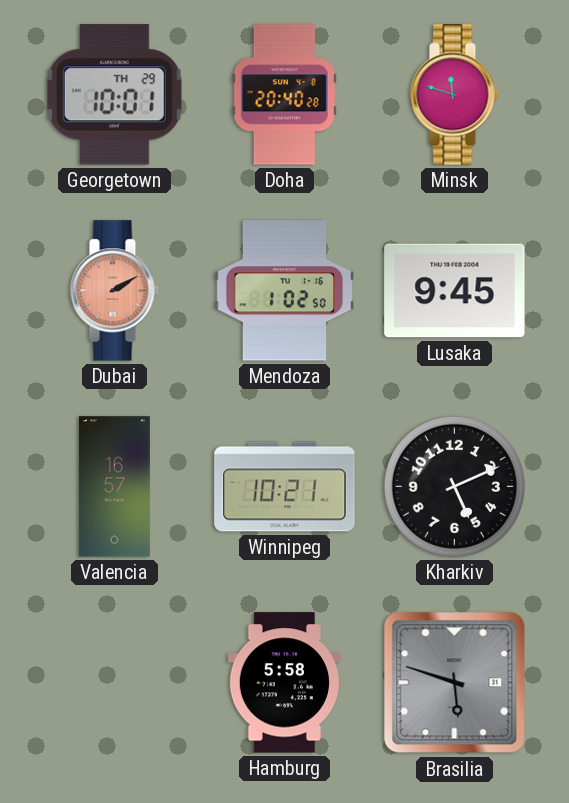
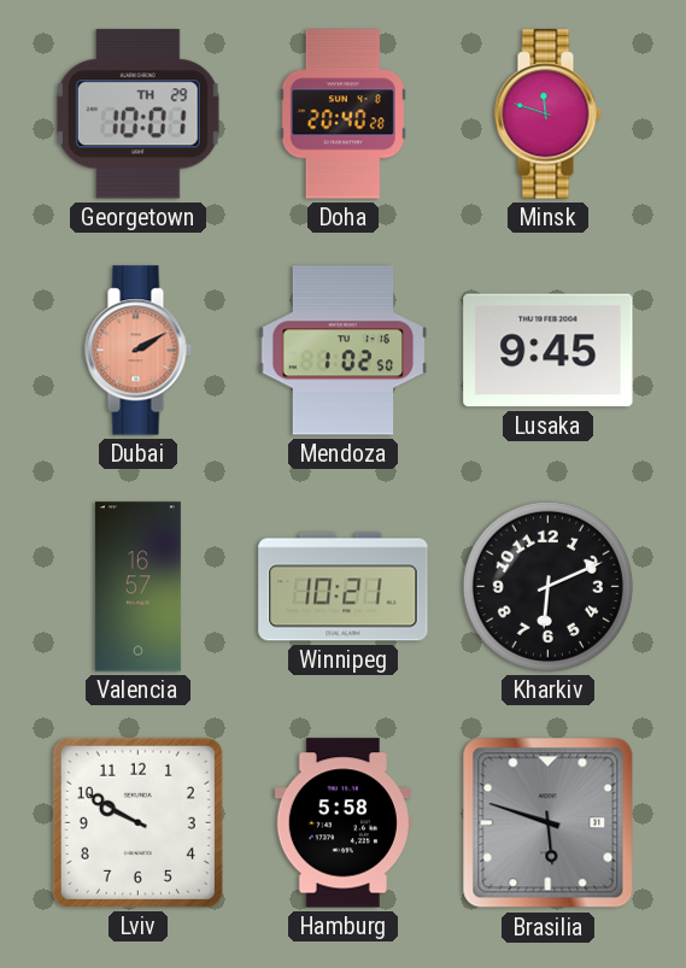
Kharkiv: 5:11 -> 6:11 (547, 586)
Lviv: none -> 9:50 (137, 822)
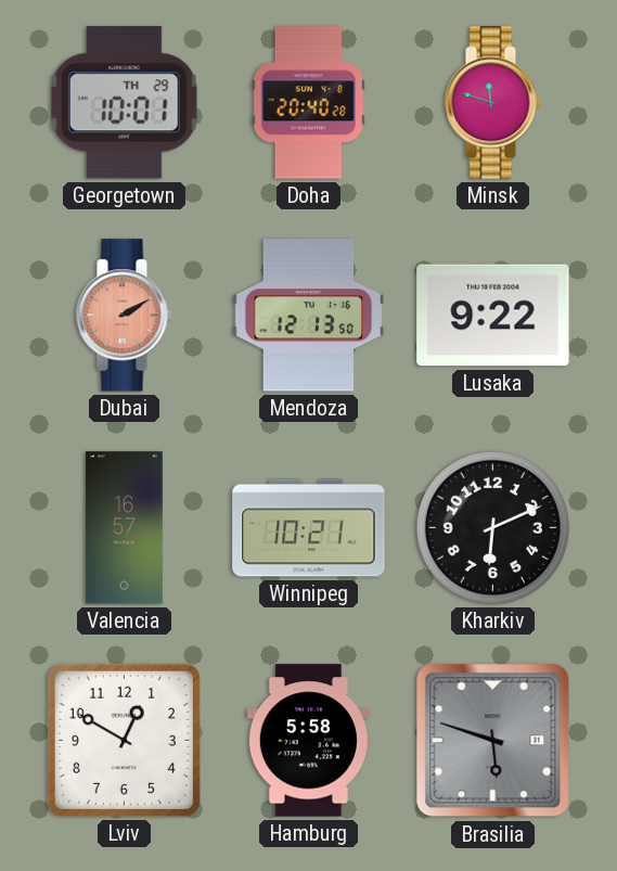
Mendoza: 1:02 -> 12:13 (309, 316)
Lusaka: 9:45 -> 9:22 (493, 316)
Lviv: 9:50 -> 12:50 (124, 740)
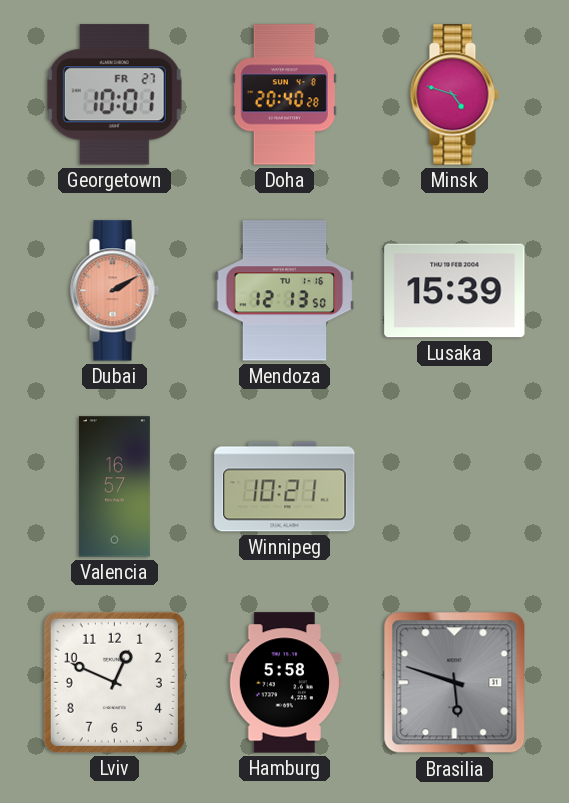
Georgetown date: TH 29 -> FR 27 (114, 95)
Minsk: 11:48 -> 4:48 (454, 95)
Lusaka: 9:22 -> 15:39 (455, 291)
Kharkiv: 6:11 -> none (492, 527)
Lviv: 12:50 -> 12:49 (114, 682)
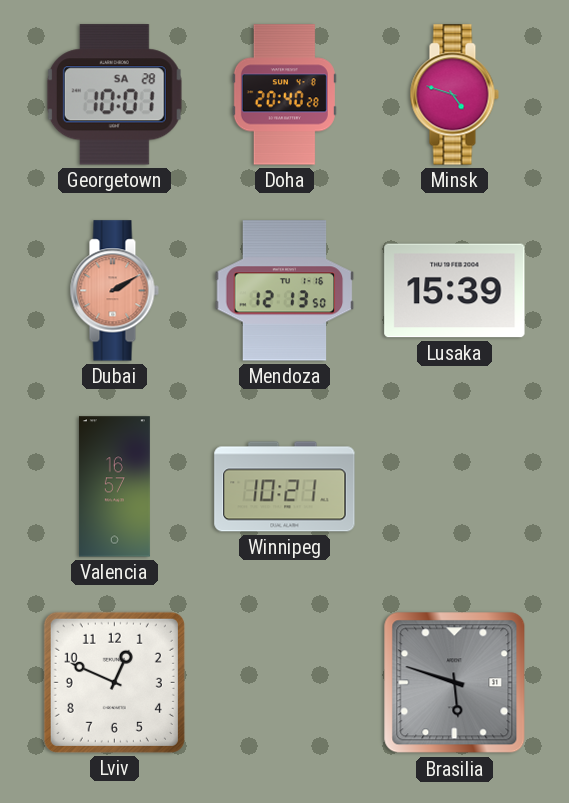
Georgetown date: FR 27 -> SA 28 (114, 95)
Hamburg: 5:58 -> none (284, 683)
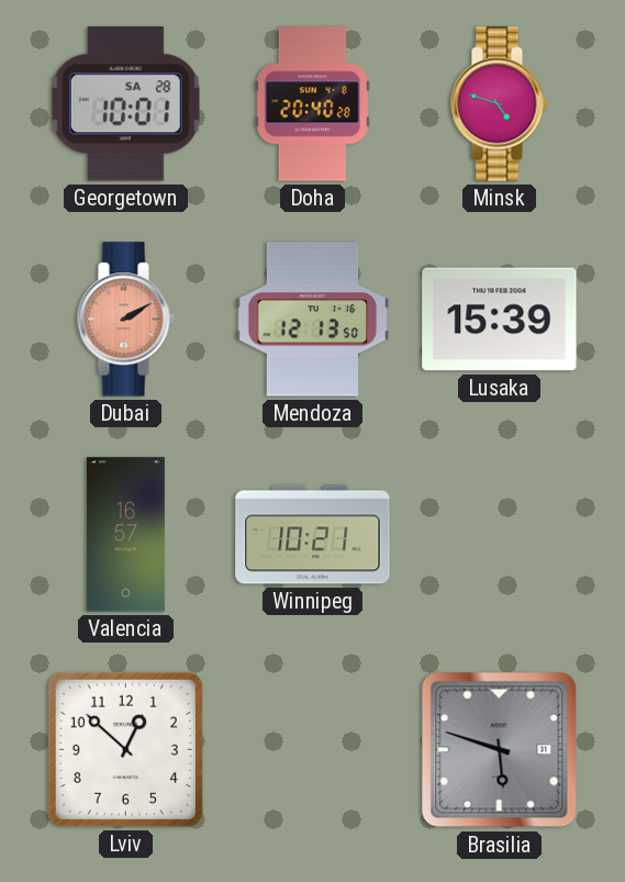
Lviv: 12:49 -> 12:52 (125, 749)
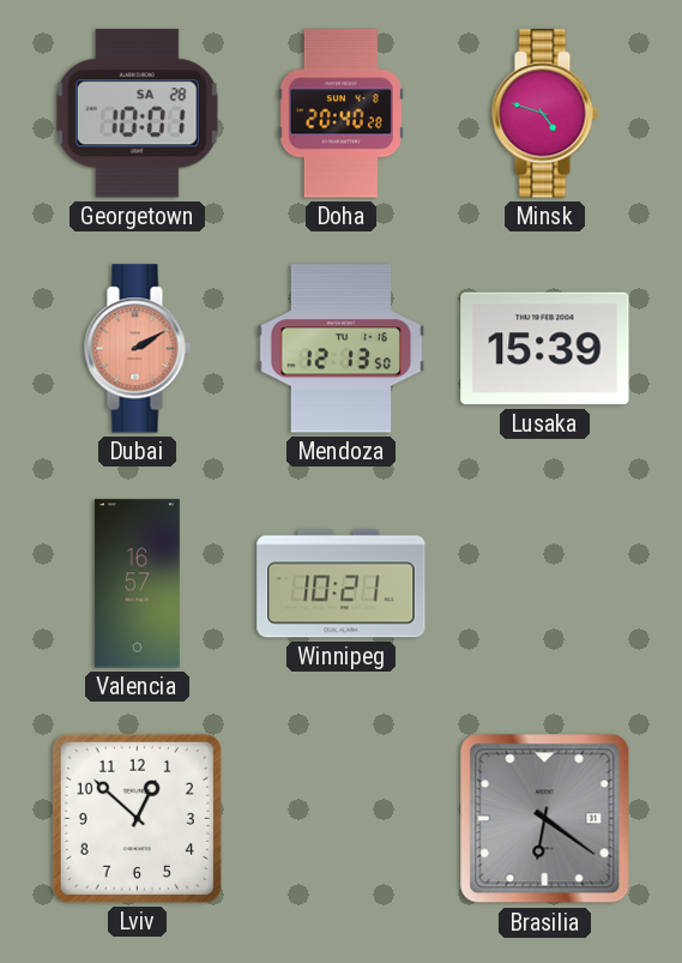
Brasilia: 5:48 -> 6:21 (545, 819)
